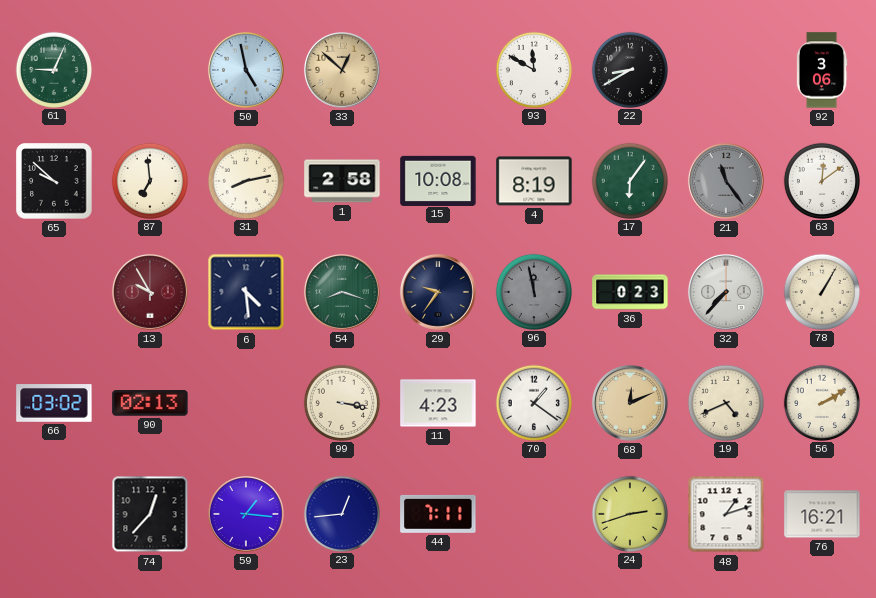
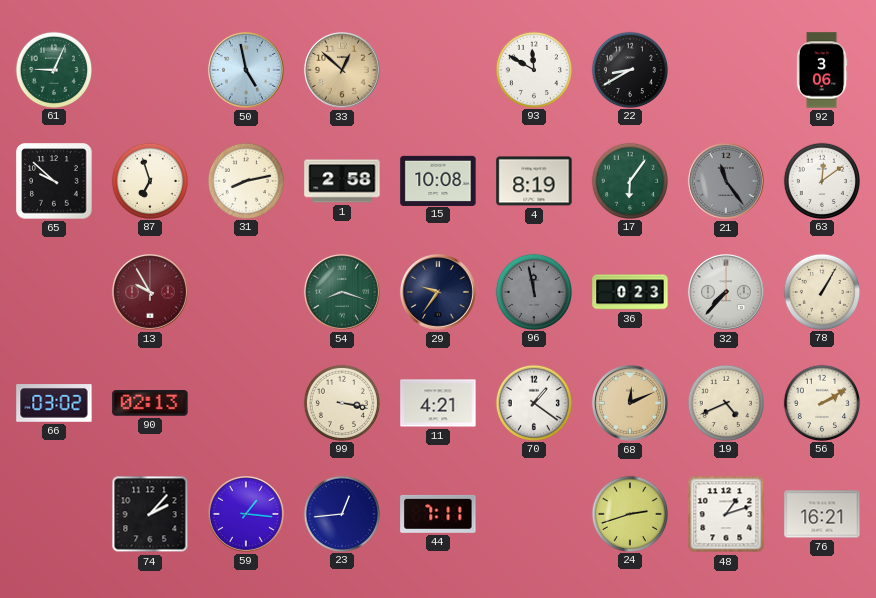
87: 6:59 -> 6:57 (149, 180)
6: 4:29 -> none (246, 292)
11: 4:23 -> 4:21 (438, 403)
74: 12:37 -> 2:07 (150, 514)
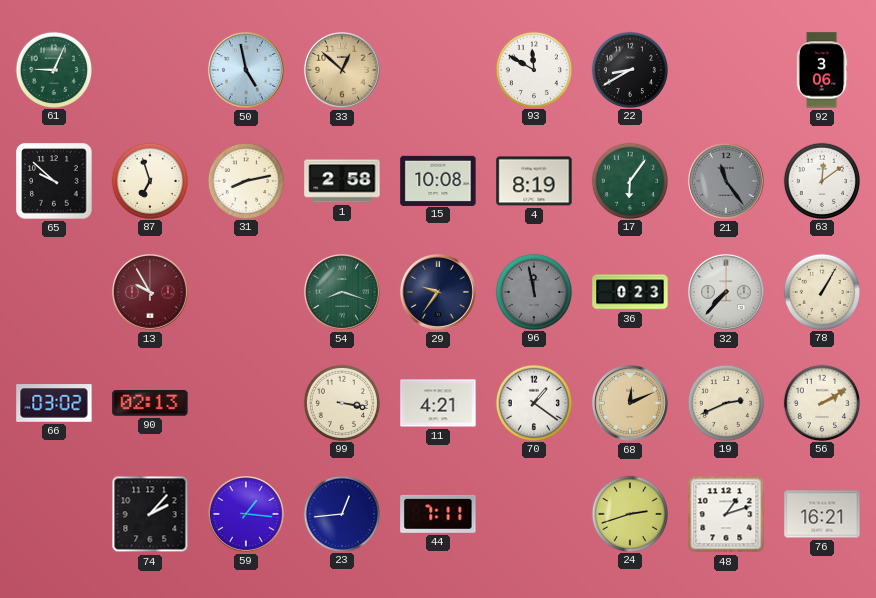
19: 4:41 -> 2:41 (725, 402)
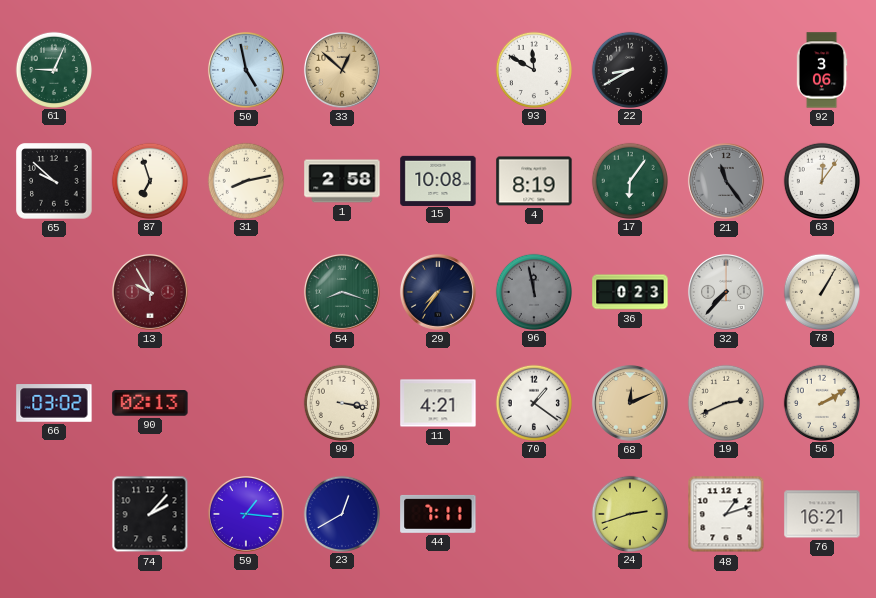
63: 12:09 -> 12:06 (821, 180)
29: 9:36 -> 7:36 (438, 293)
23: 12:44 -> 12:40 (341, 513)
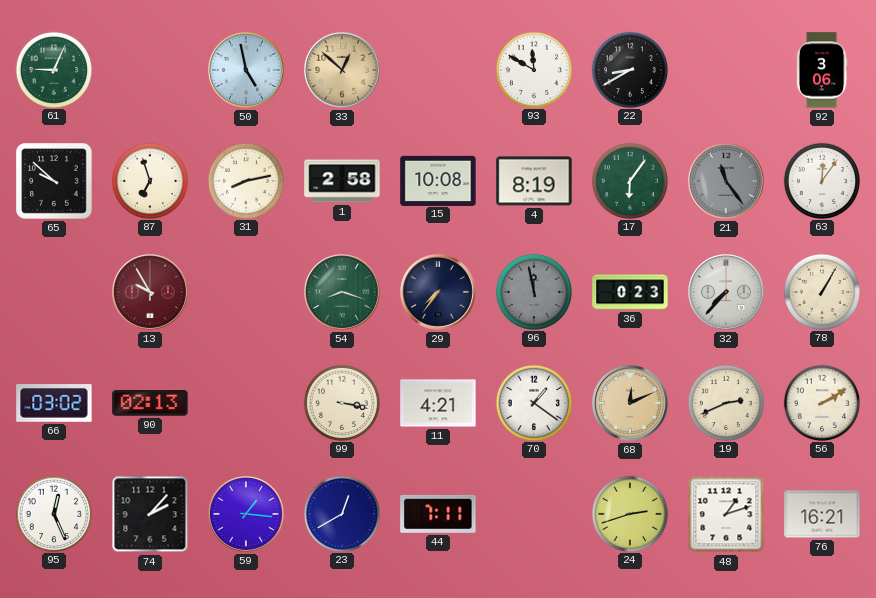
95: none -> 12:26 (53, 513)
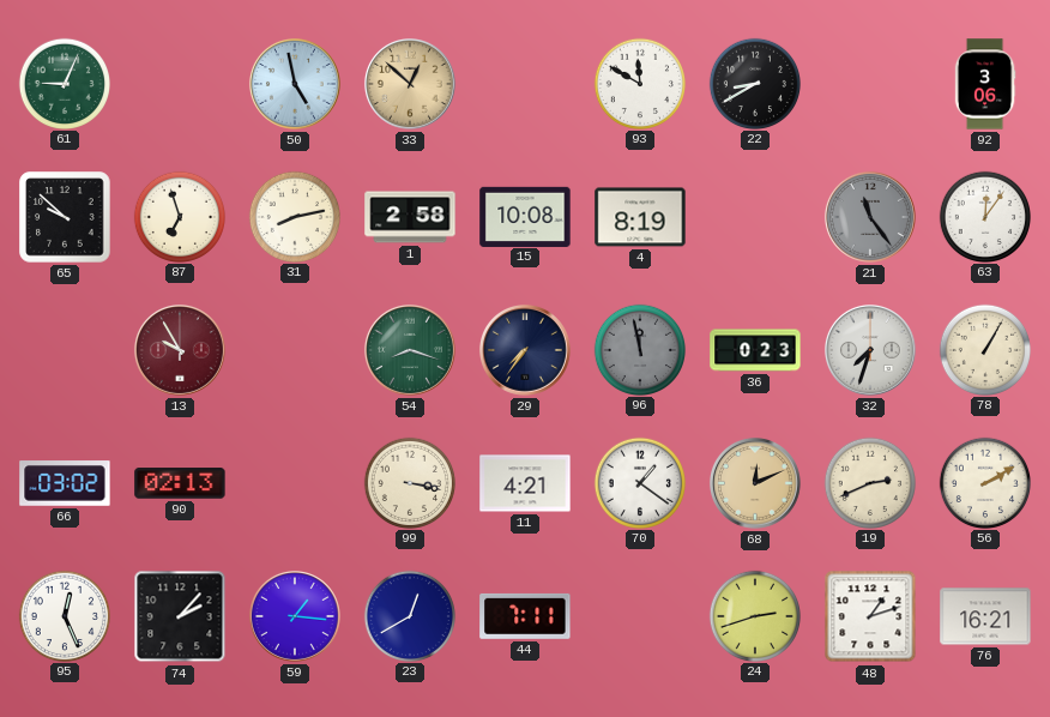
17: 6:06 -> none (629, 180)
32: 7:37 -> 7:33 (870, 351)
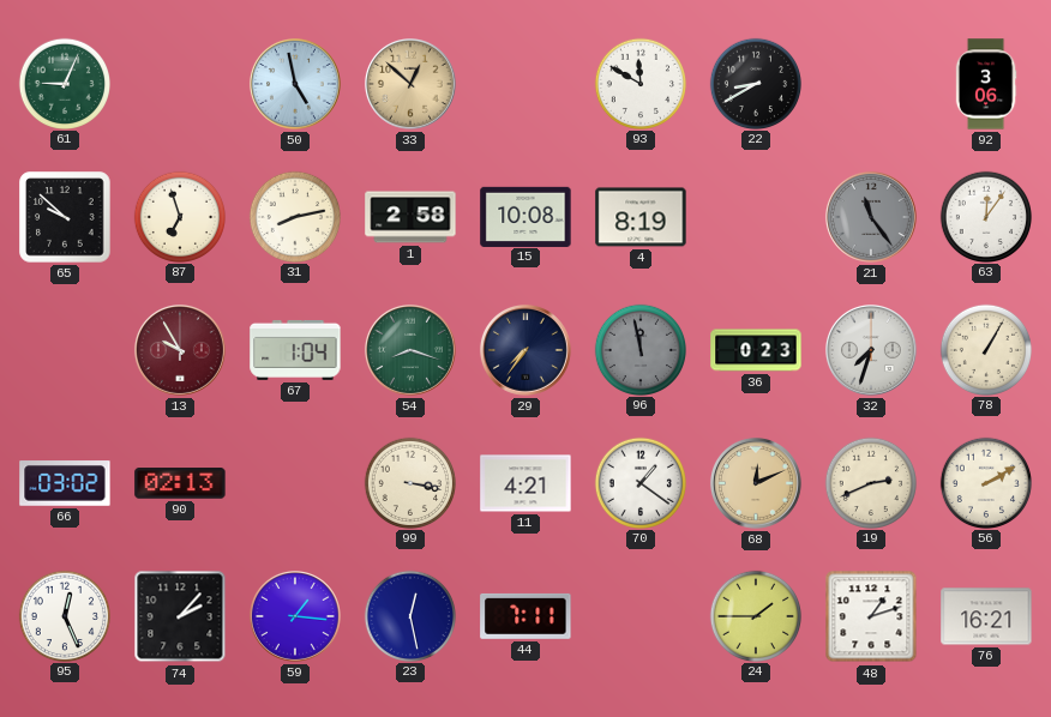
67: none -> 1:04 (295, 350)
23: 12:40 -> 12:28 (409, 615)
24: 2:42 -> 1:45 (755, 615)
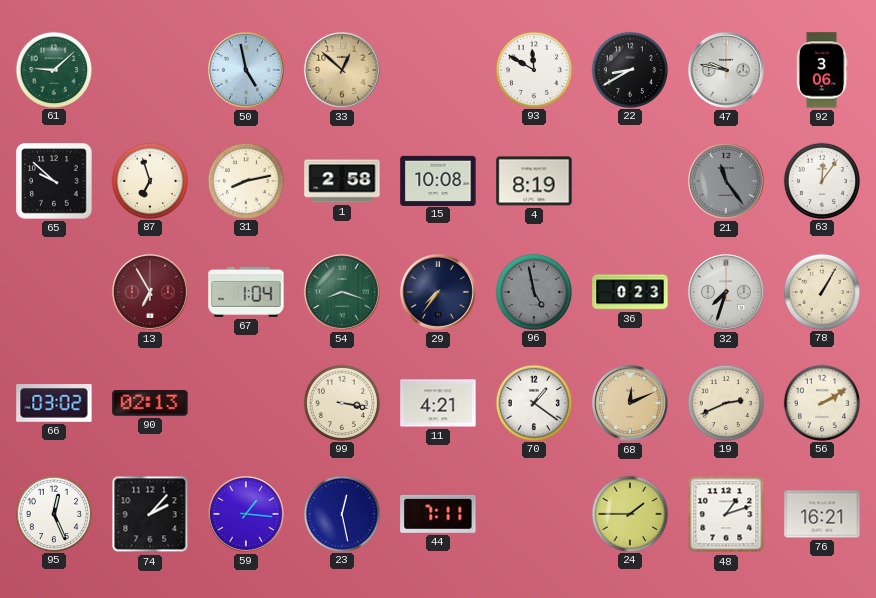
61: 9:04 -> 9:08 (53, 69)
47: none -> 9:47 (726, 71)
13: 9:55 -> 6:55 (150, 293)
96: 11:58 -> 4:58 (533, 291)
